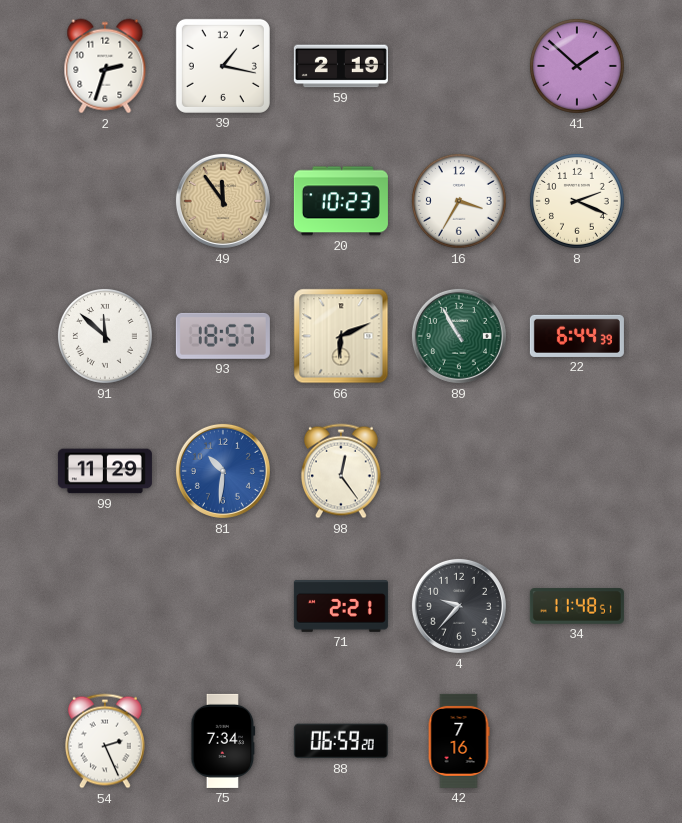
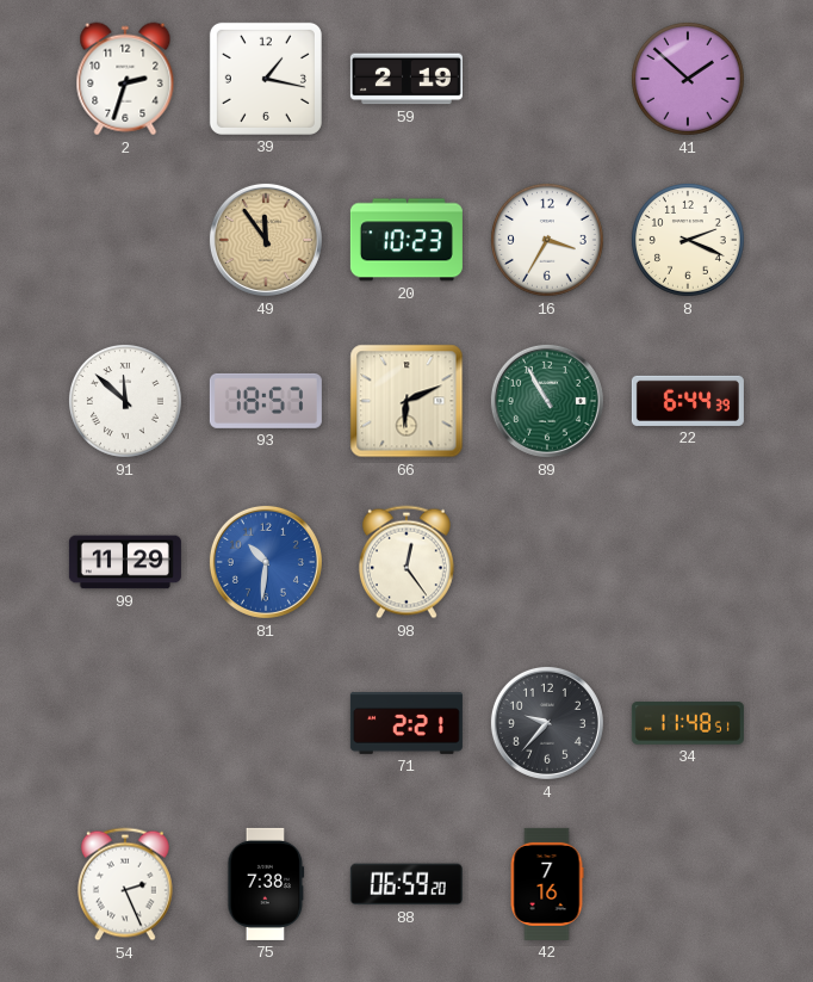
75: 7:34 -> 7:38 (266, 884)
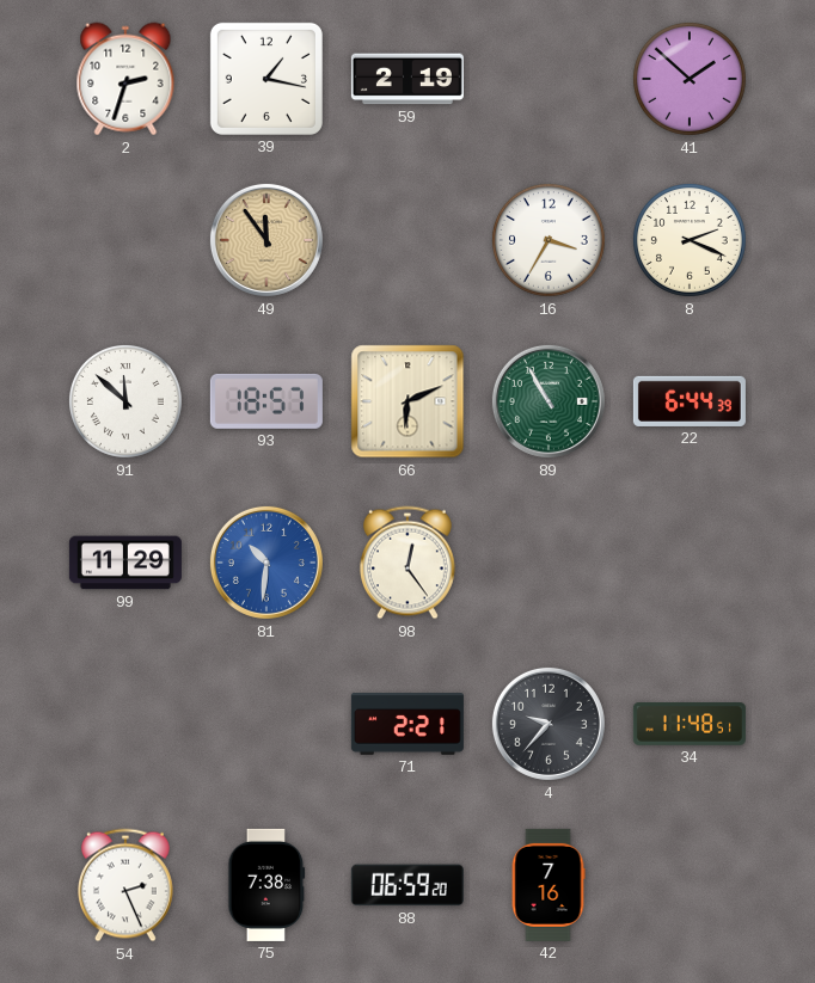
20: 10:23 -> none (406, 240)
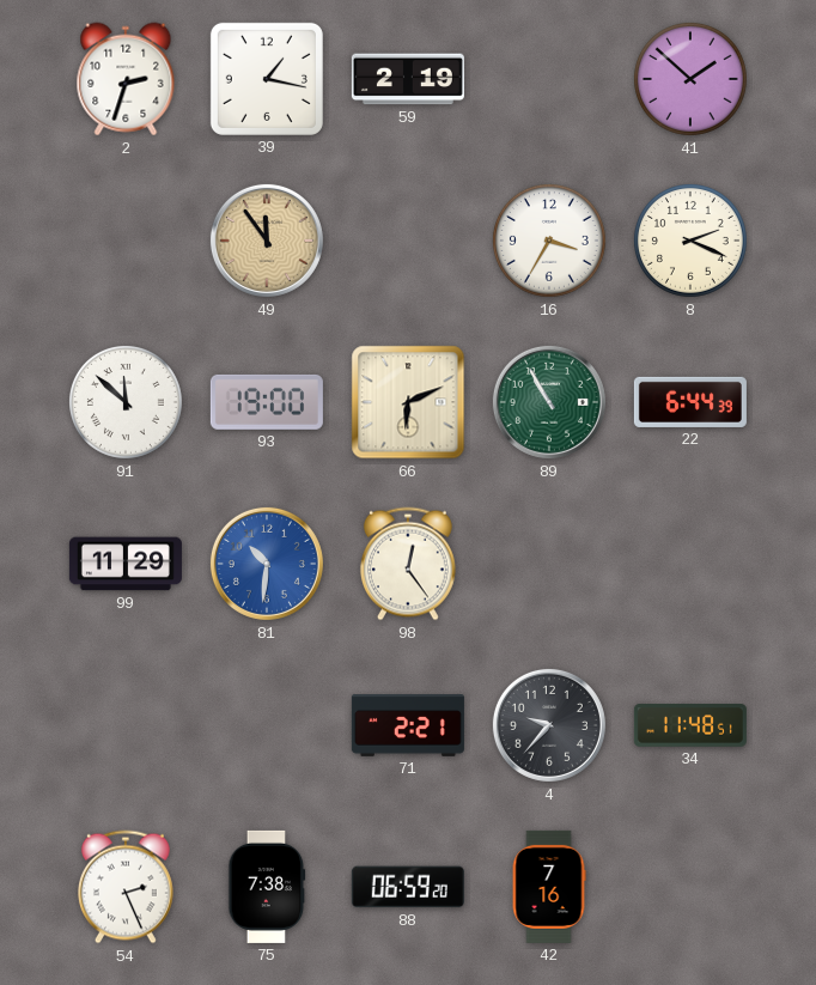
93: 18:57 -> 19:00 (267, 402)
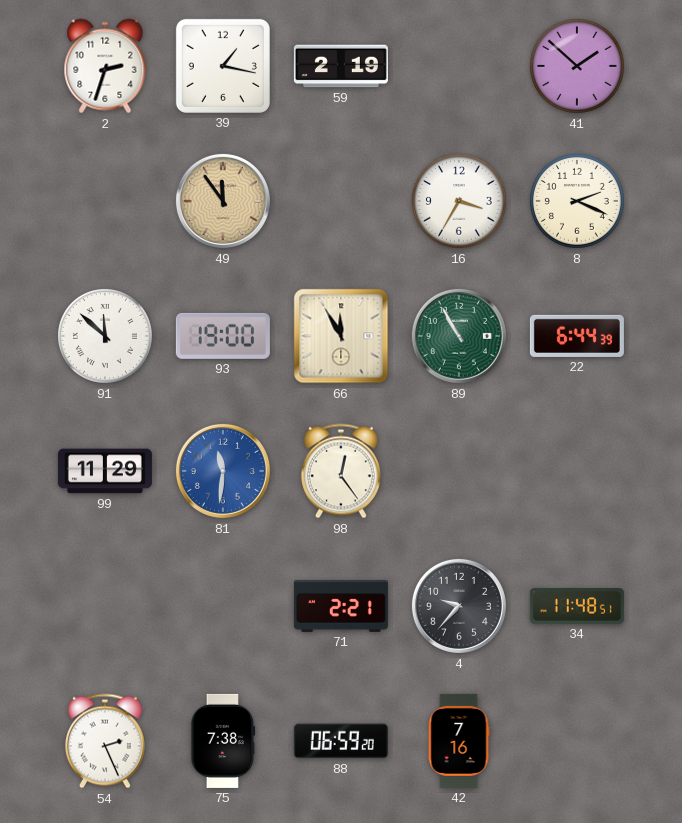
66: 6:11 -> 11:55 (341, 336)
81: 10:31 -> 11:31 (223, 471)
